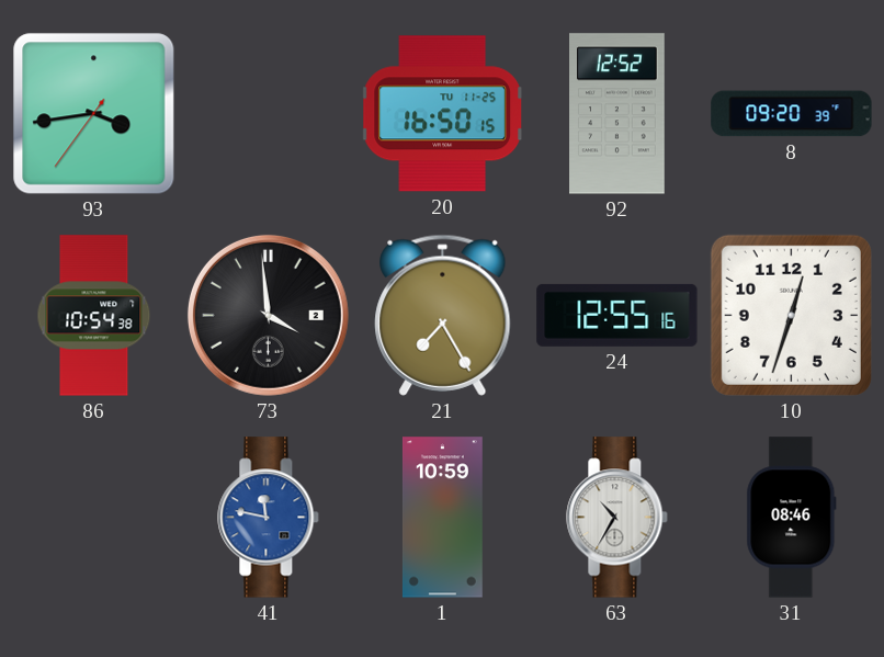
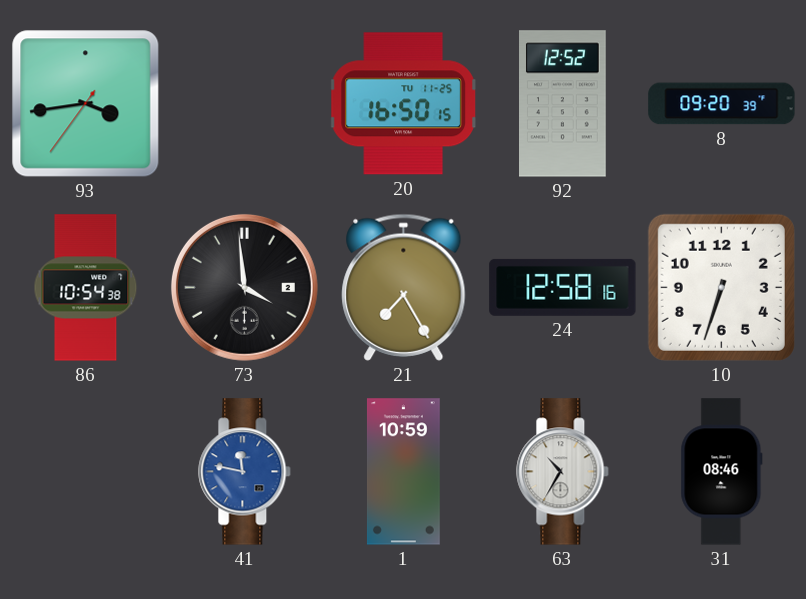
24: 12:55 -> 12:58 (563, 287)
10: 12:33 -> 6:33 (721, 287)
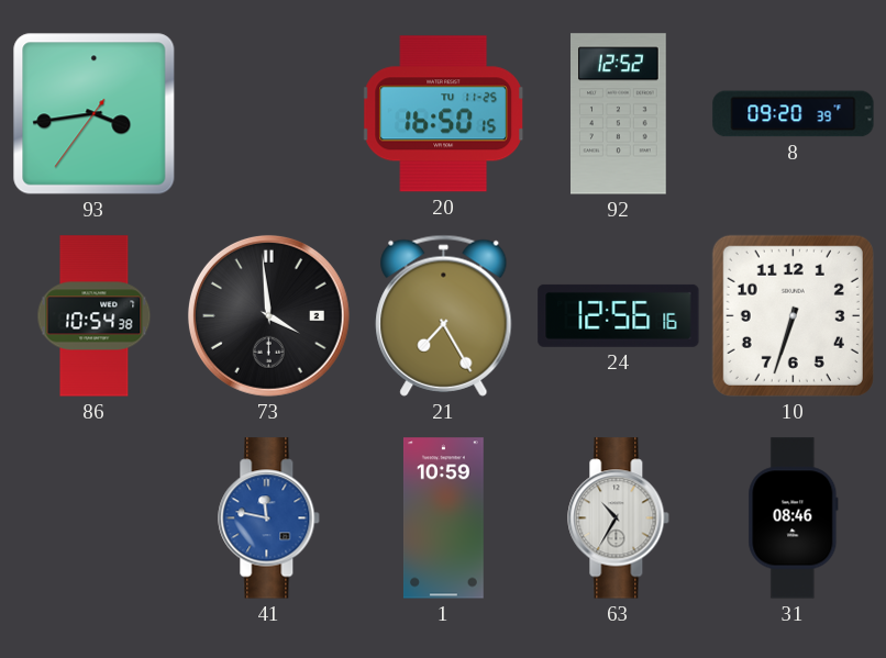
24: 12:58 -> 12:56 (619, 315)
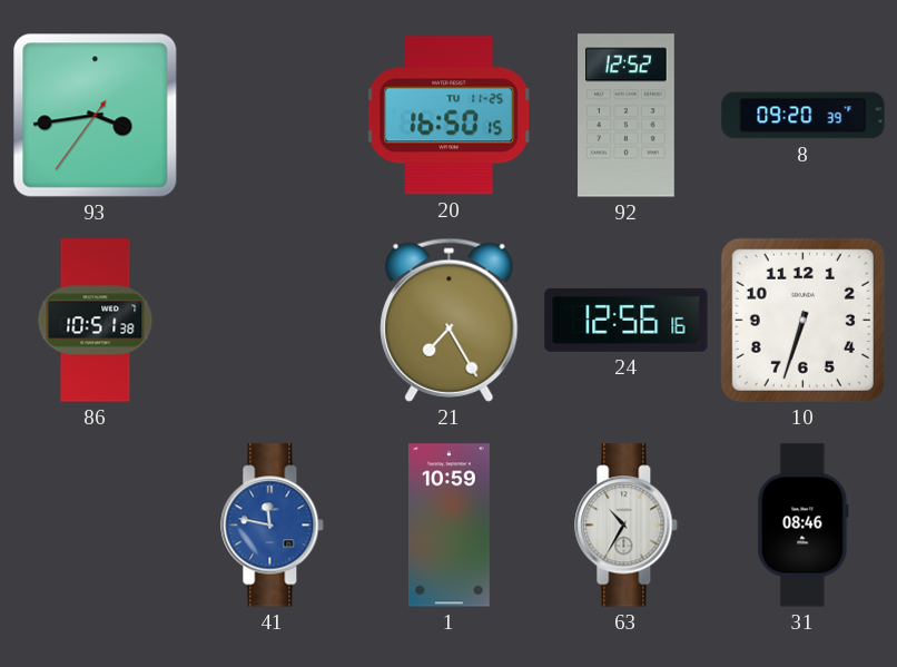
86: 10:54 -> 10:51 (96, 321)
73: 3:59 -> none (268, 315)
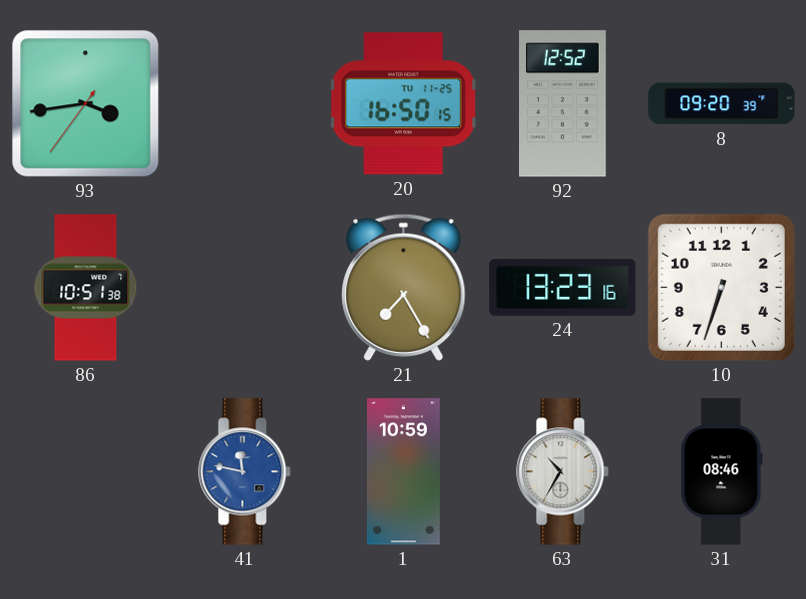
24: 12:56 -> 13:23 (563, 287)
